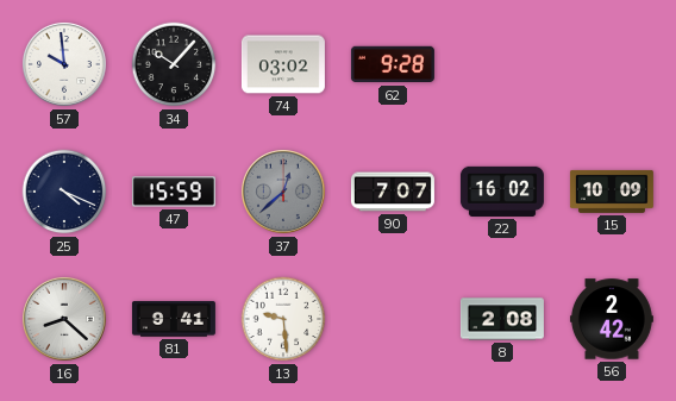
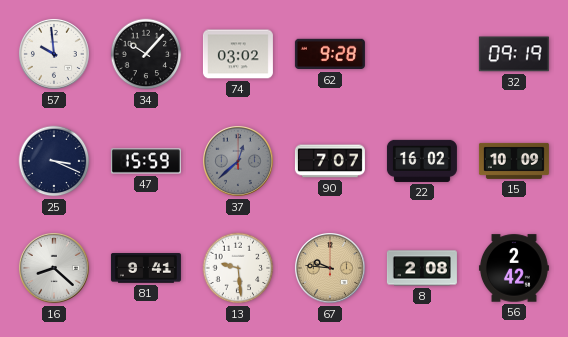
32: none -> 09:19 (514, 54)
25: 4:19 -> 3:19 (54, 161)
67: none -> 9:46 (330, 268)
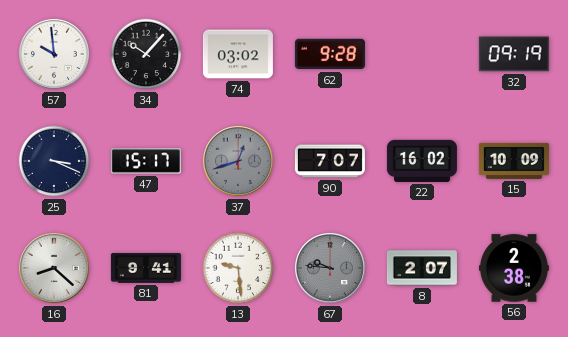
47: 15:59 -> 15:17 (146, 161)
37: 12:38 -> 12:42 (238, 161)
67 dial: champagne -> grey (330, 268)
8: 2:08 -> 2:07 (422, 268)
56: 2:42 -> 2:38 (514, 268)
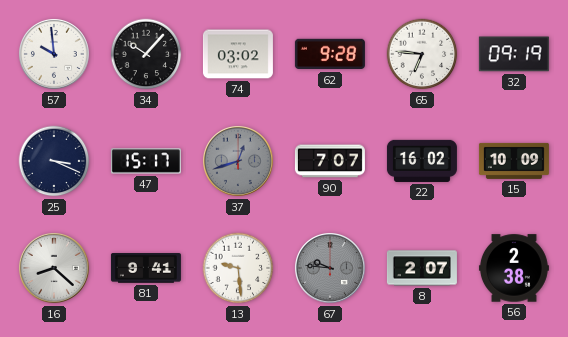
65: none -> 6:46 (422, 54)
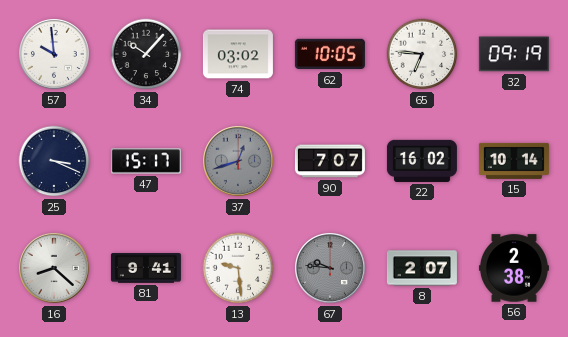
62: 9:28 -> 10:05 (330, 54)
15: 10:09 -> 10:14 (514, 161)
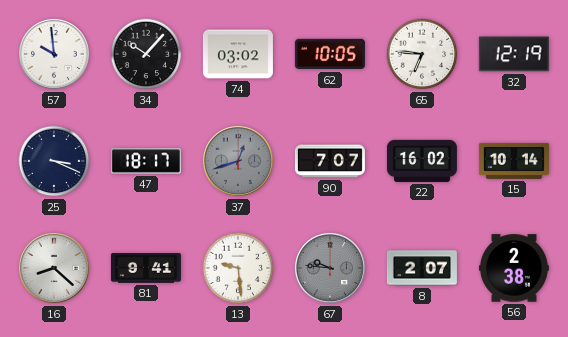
32: 09:19 -> 12:19 (514, 54)
47: 15:17 -> 18:17 (146, 161)
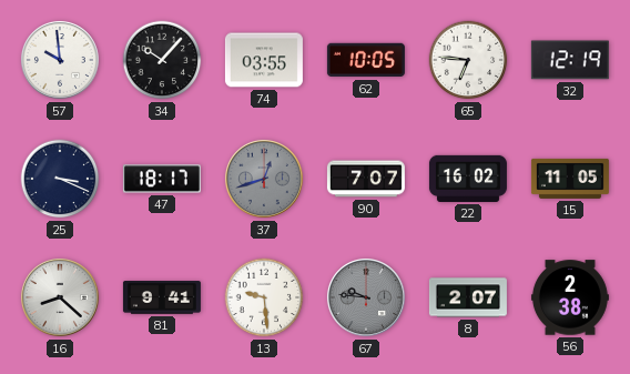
74: 03:02 -> 03:55 (264, 60)
15: 10:14 -> 11:05 (570, 179)
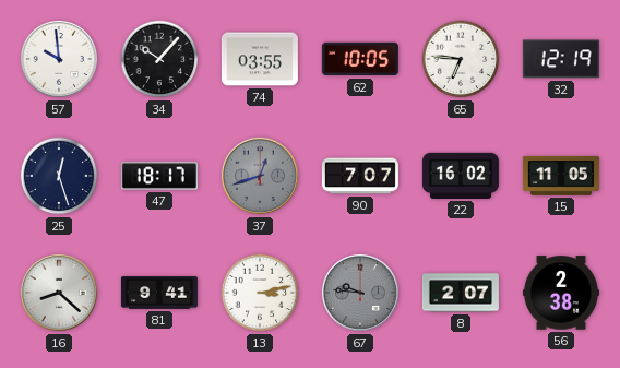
25: 3:19 -> 12:27 (59, 176)
13: 9:29 -> 3:13 (260, 293)
